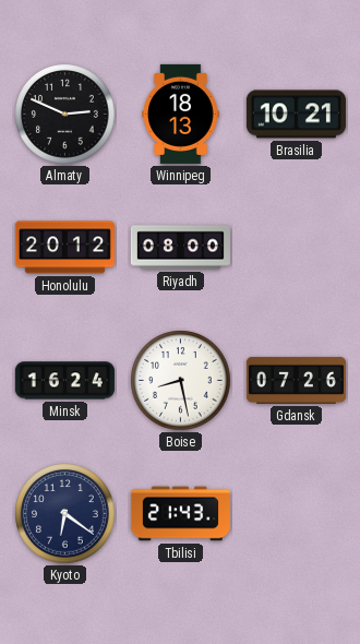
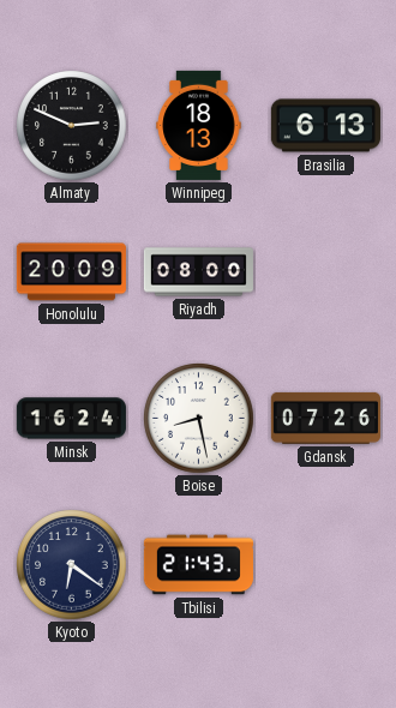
Brasilia: 10:21 -> 6:13 (325, 126)
Honolulu: 20:12 -> 20:09 (71, 272)
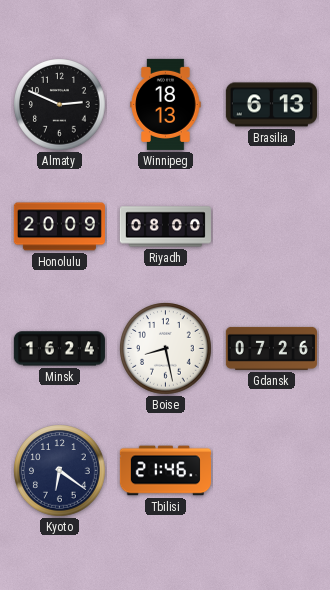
Tbilisi: 21:43 -> 21:46 (165, 471)
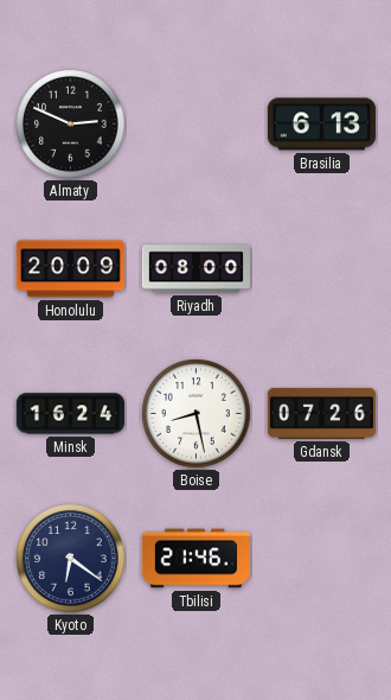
Winnipeg: 18:13 -> none (166, 104)
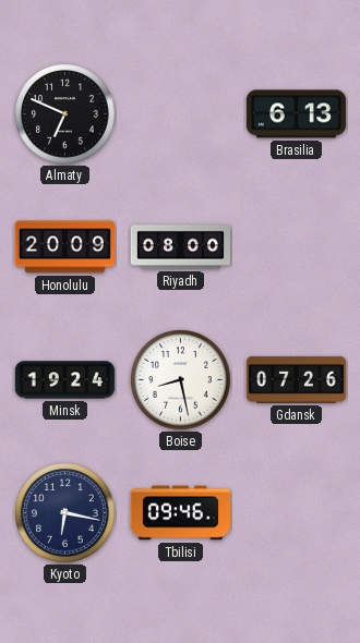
Almaty: 2:49 -> 6:49 (65, 114)
Minsk: 16:24 -> 19:24 (64, 380)
Kyoto: 6:21 -> 6:17 (65, 513)
Tbilisi: 21:46 -> 09:46 (180, 513)
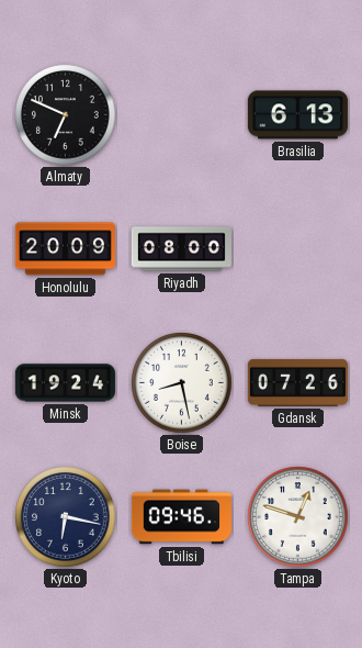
Tampa: none -> 12:48 (298, 517)
